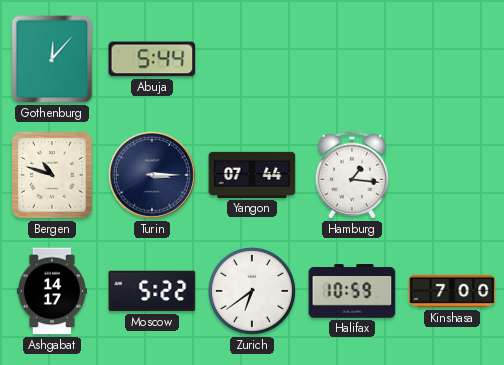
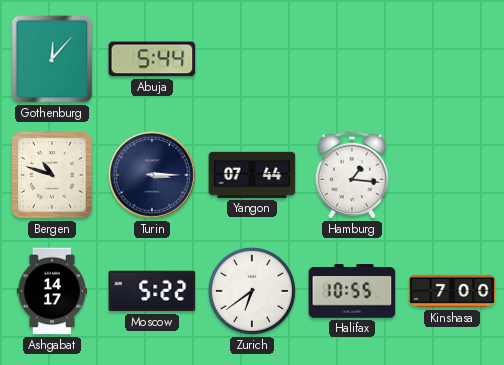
Halifax: 10:59 -> 10:55 (352, 291)
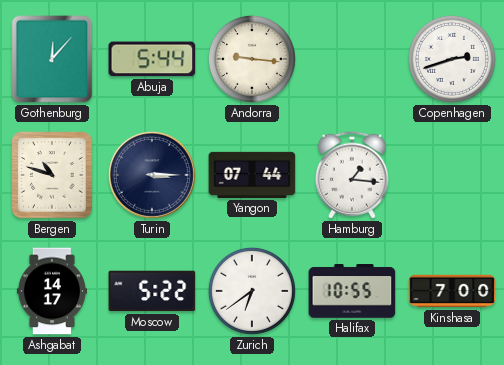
Andorra: none -> 9:16 (252, 59)
Copenhagen: none -> 2:42 (452, 59)
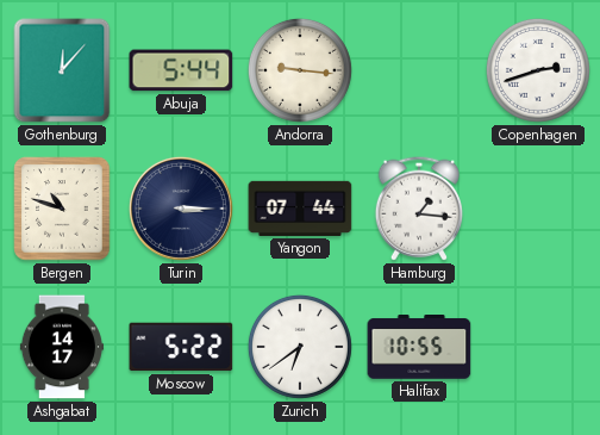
Kinshasa: 7:00 -> none (452, 291)
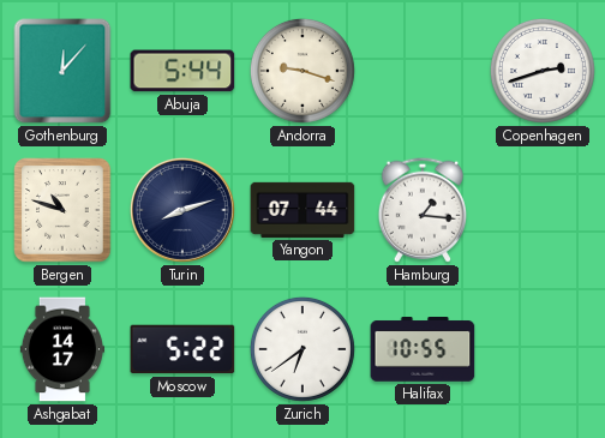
Andorra: 9:16 -> 9:18 (302, 71)
Turin: 3:15 -> 8:12 (182, 210)
